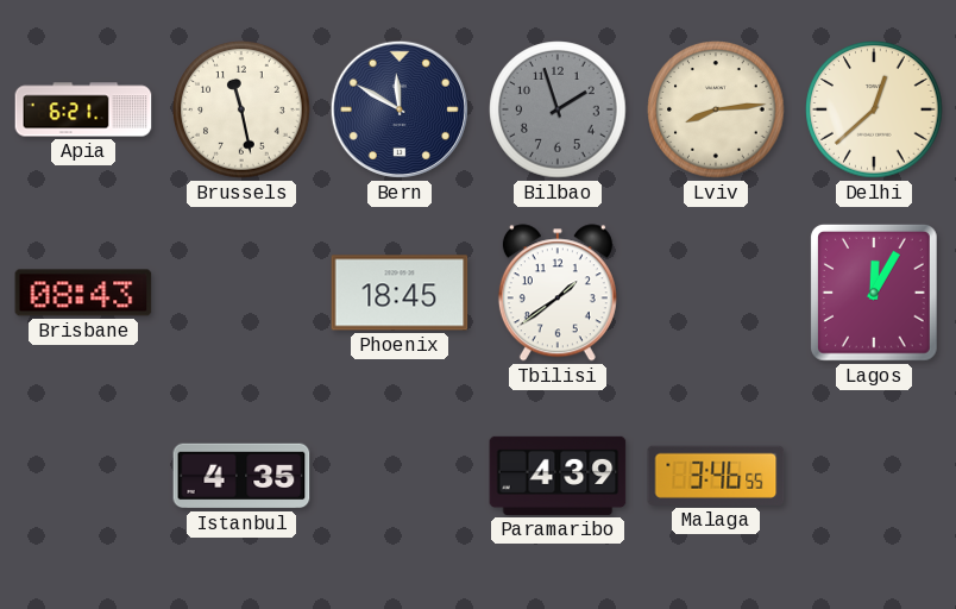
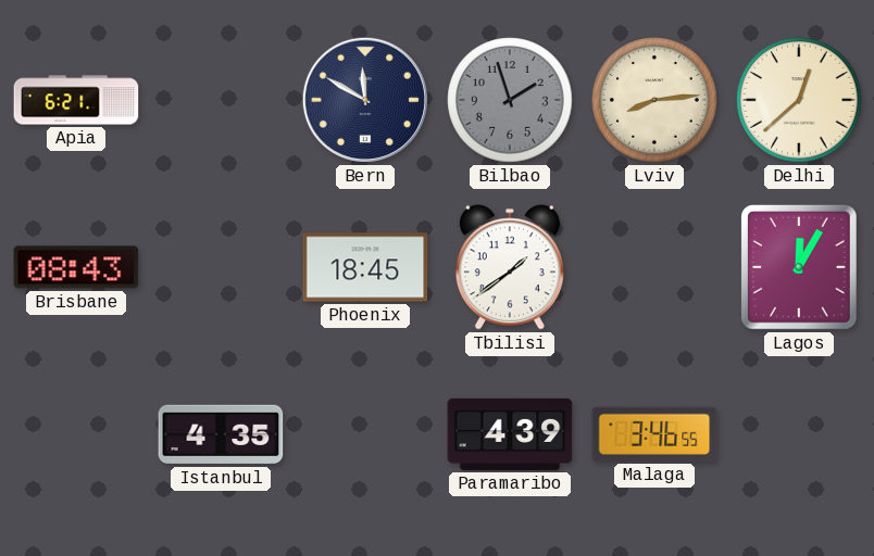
Brussels: 11:28 -> none (241, 109)
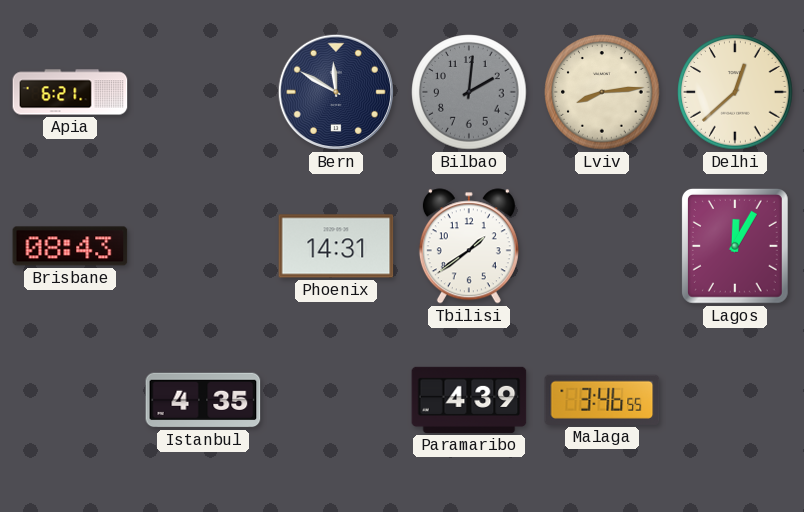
Bilbao: 1:57 -> 2:01 (469, 92)
Phoenix: 18:45 -> 14:31 (336, 246)
